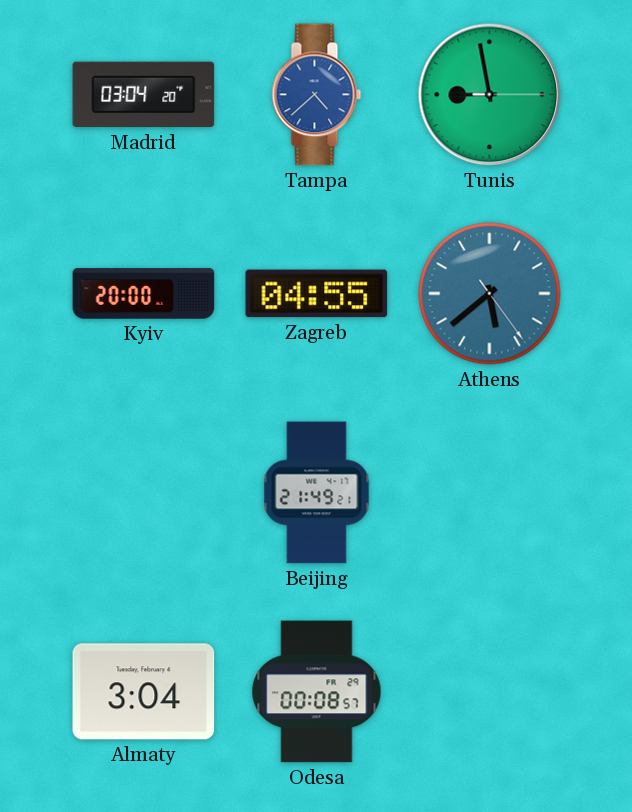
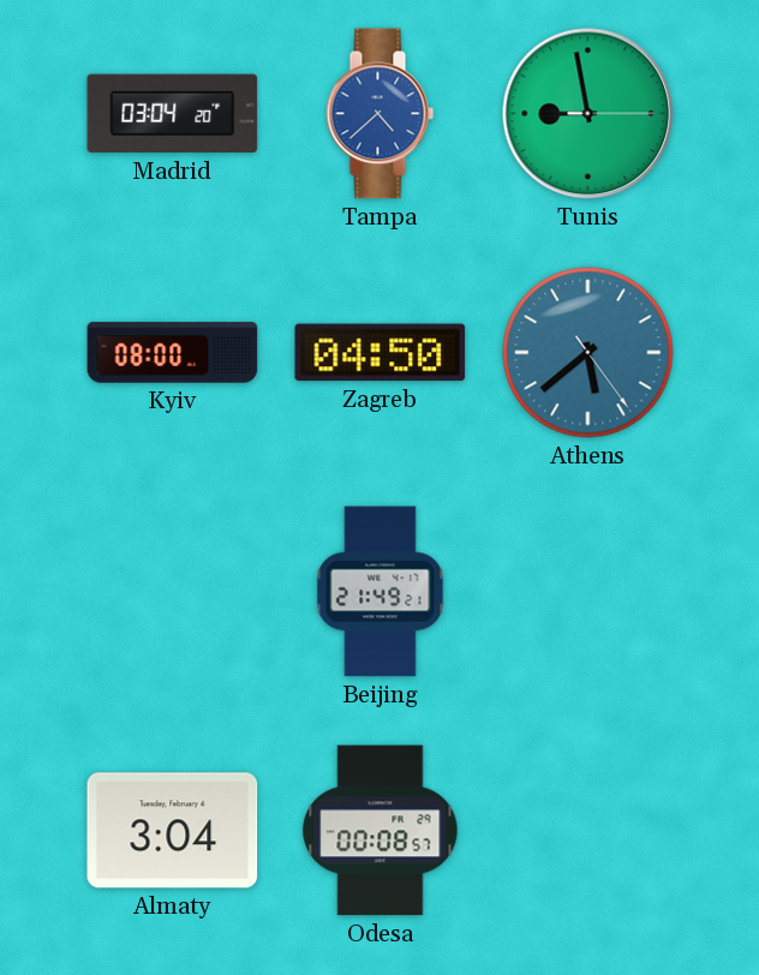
Kyiv: 20:00 -> 08:00 (173, 353)
Zagreb: 04:55 -> 04:50 (381, 353)
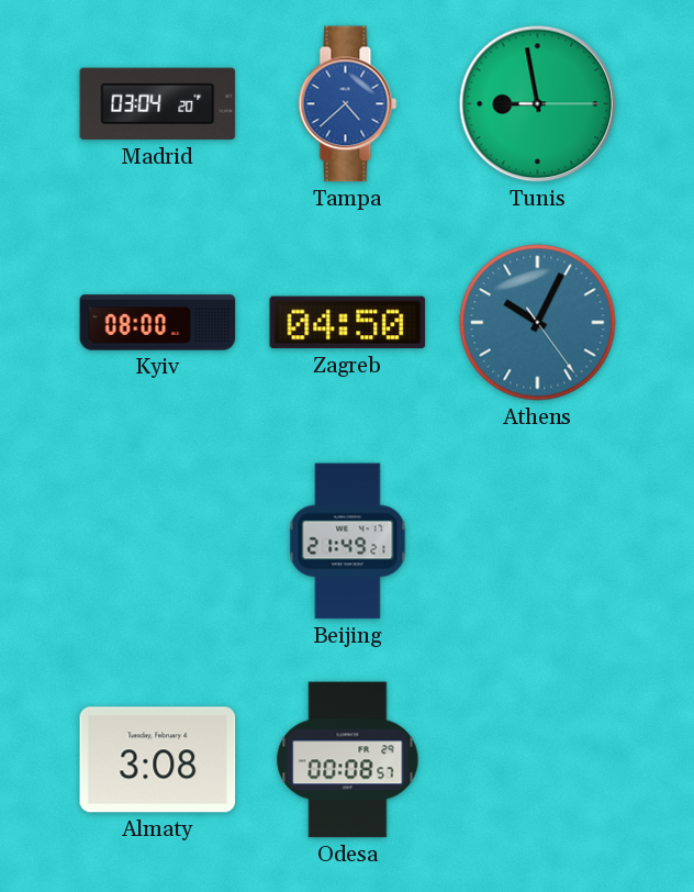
Athens: 5:38 -> 10:04 (538, 323)
Almaty: 3:04 -> 3:08 (158, 760)
